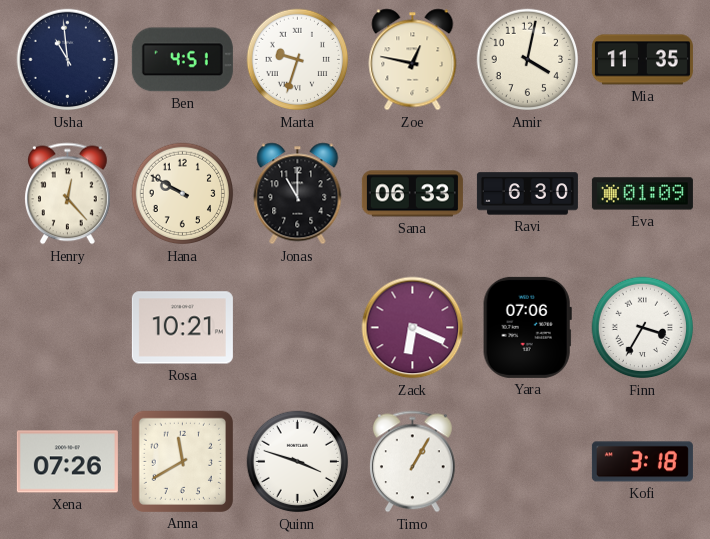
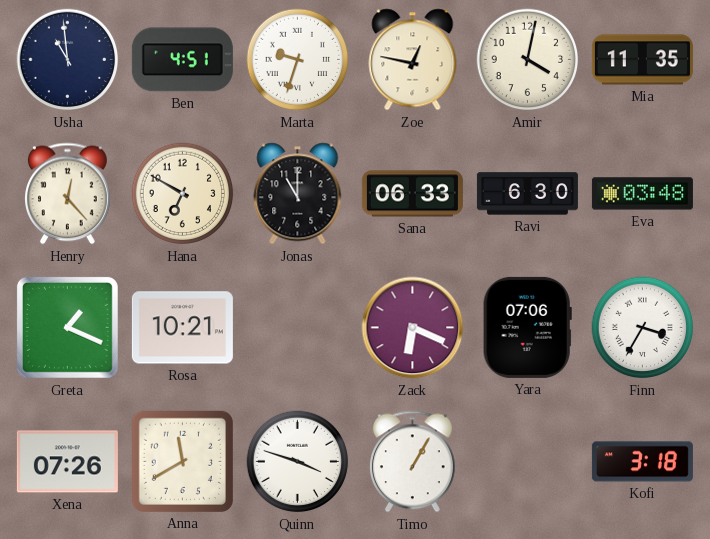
Hana: 9:50 -> 6:50 (183, 194)
Eva: 01:09 -> 03:48 (642, 194)
Greta: none -> 1:19 (67, 327)
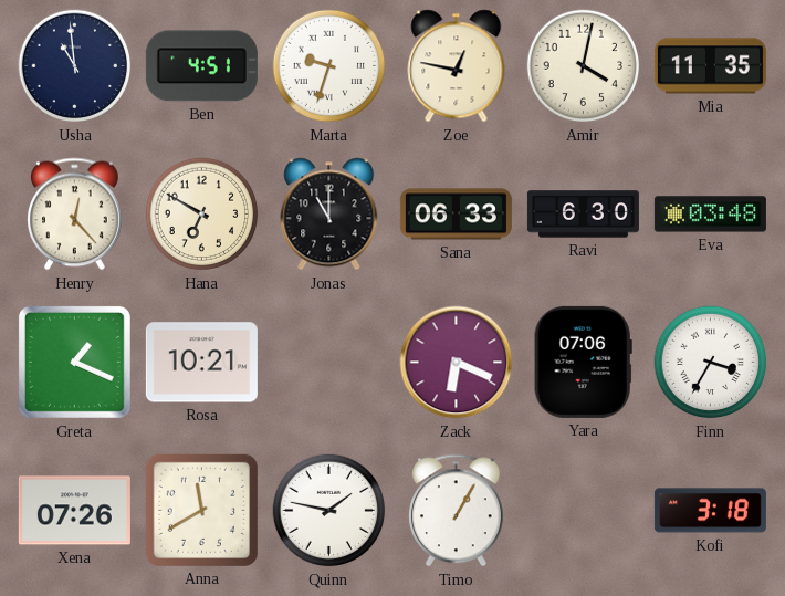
Quinn: 3:48 -> 1:47 (329, 511)
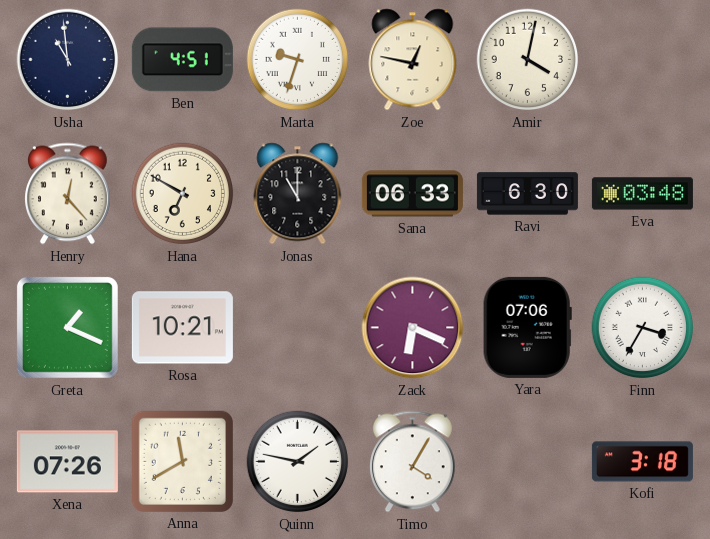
Mia: 11:35 -> none (710, 66)
Timo: 1:05 -> 4:05 (413, 462)
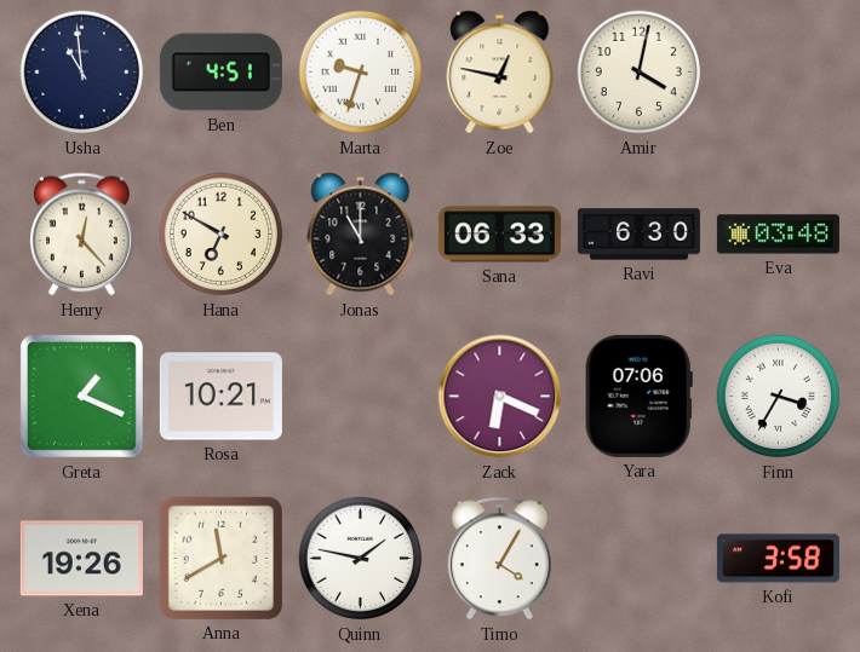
Xena: 07:26 -> 19:26 (81, 559)
Kofi: 3:18 -> 3:58 (778, 559)
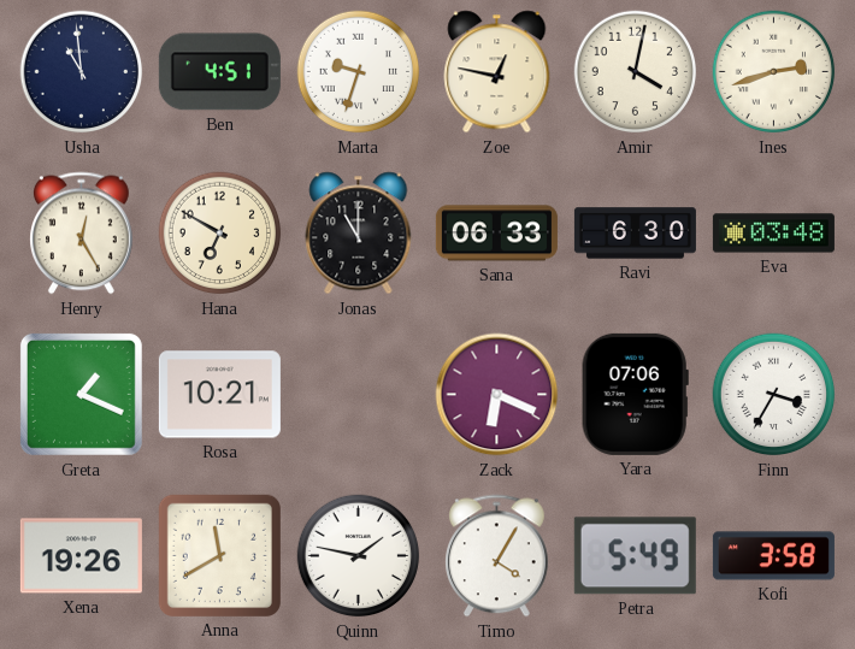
Ines: none -> 2:42 (774, 72)
Henry: 12:23 -> 12:25 (82, 234)
Petra: none -> 5:49 (635, 556)
